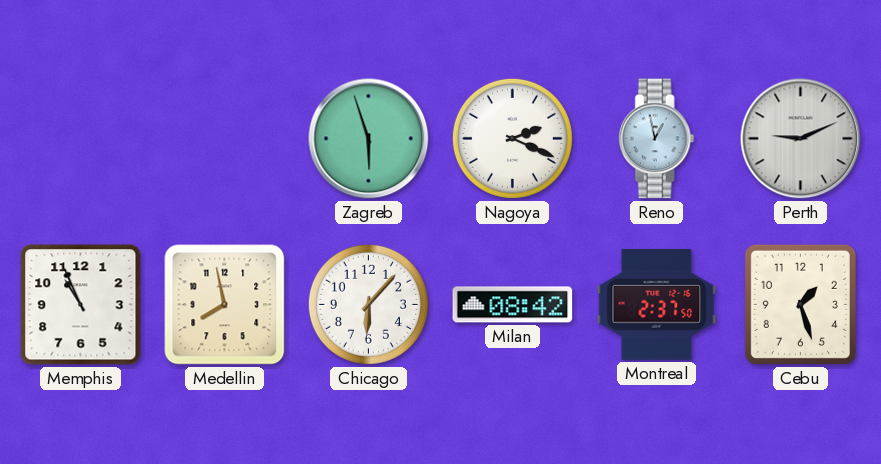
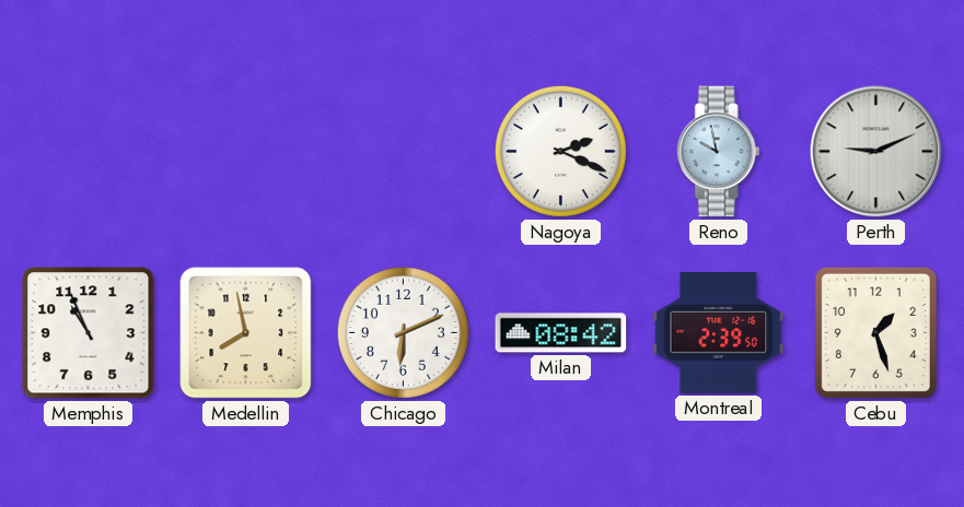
Zagreb: 5:57 -> none (369, 139)
Reno: 12:58 -> 9:58 (718, 152)
Chicago: 6:07 -> 6:11 (403, 332)
Montreal: 2:37 -> 2:39 (719, 332)
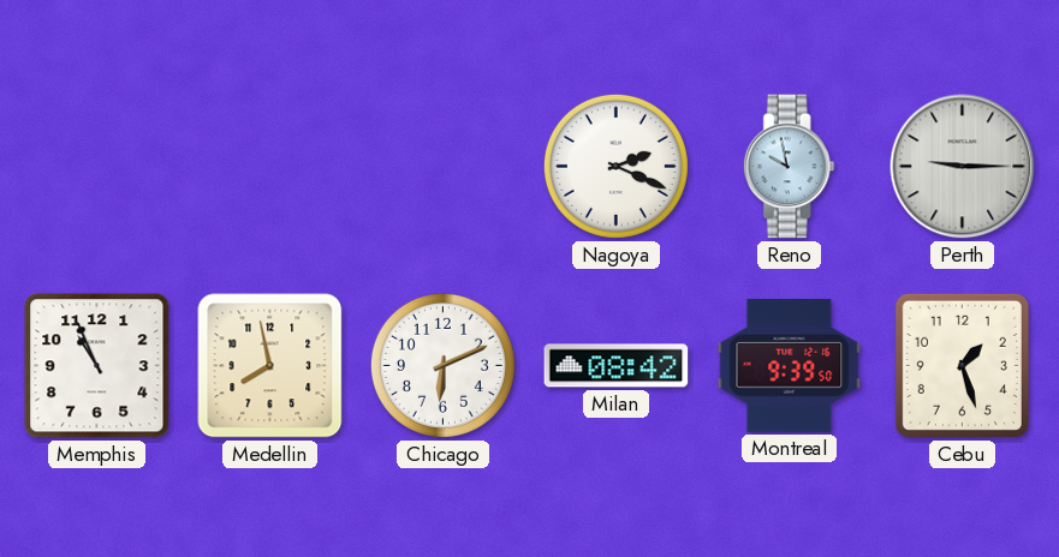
Perth: 9:11 -> 9:15 (963, 167)
Montreal: 2:39 -> 9:39 (790, 365)
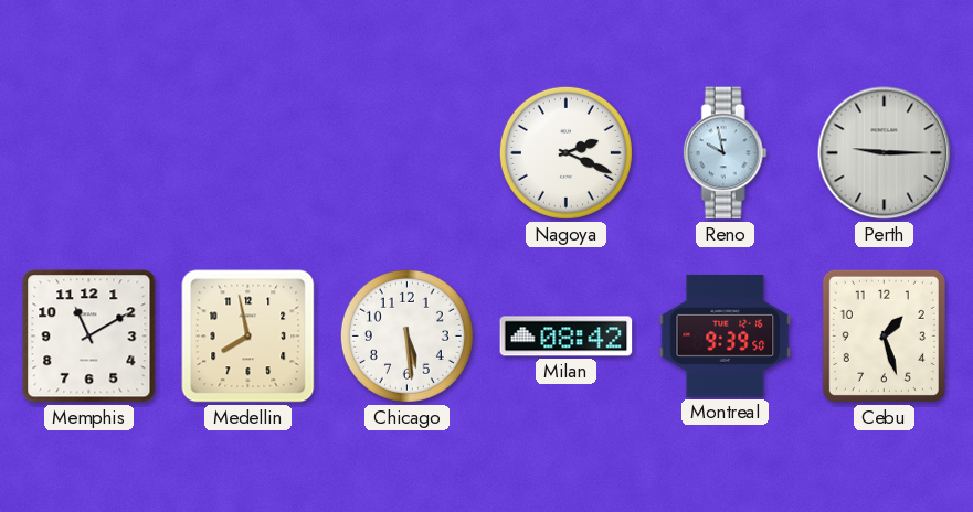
Memphis: 10:56 -> 11:10 (89, 337)
Chicago: 6:11 -> 5:29 (406, 335)
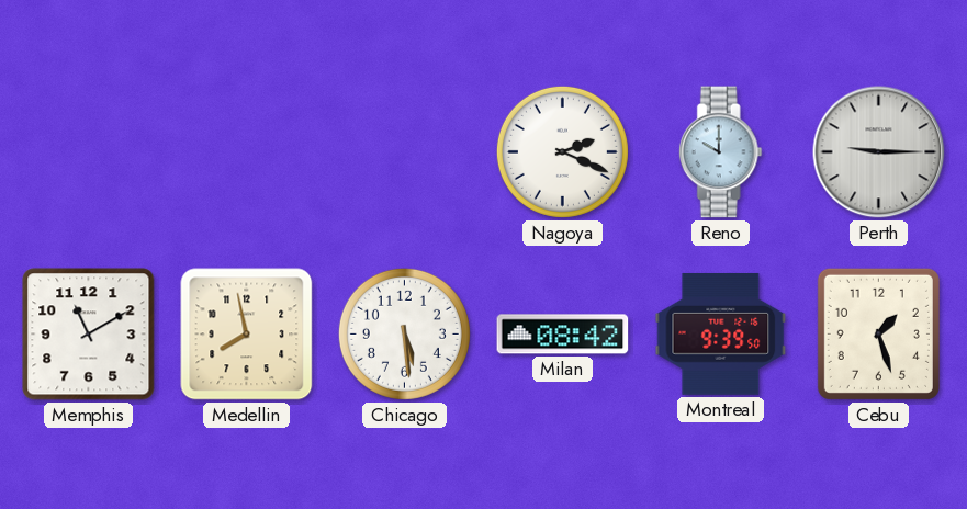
Reno: 9:58 -> 10:00 (720, 152)
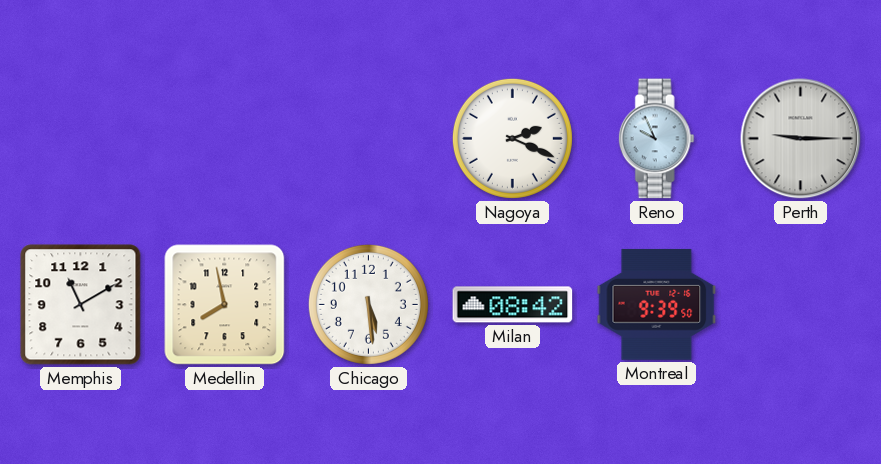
Reno: 10:00 -> 9:56 (656, 139)
Cebu: 1:27 -> none (878, 333)
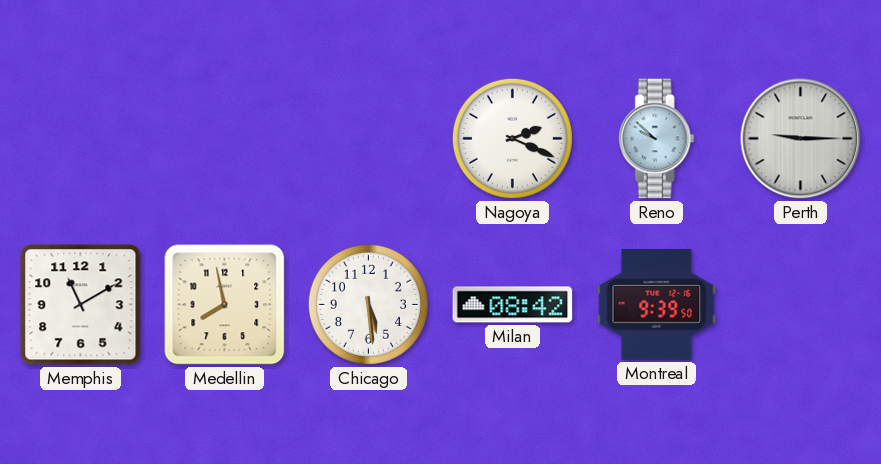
Reno: 9:56 -> 9:52 (656, 139)
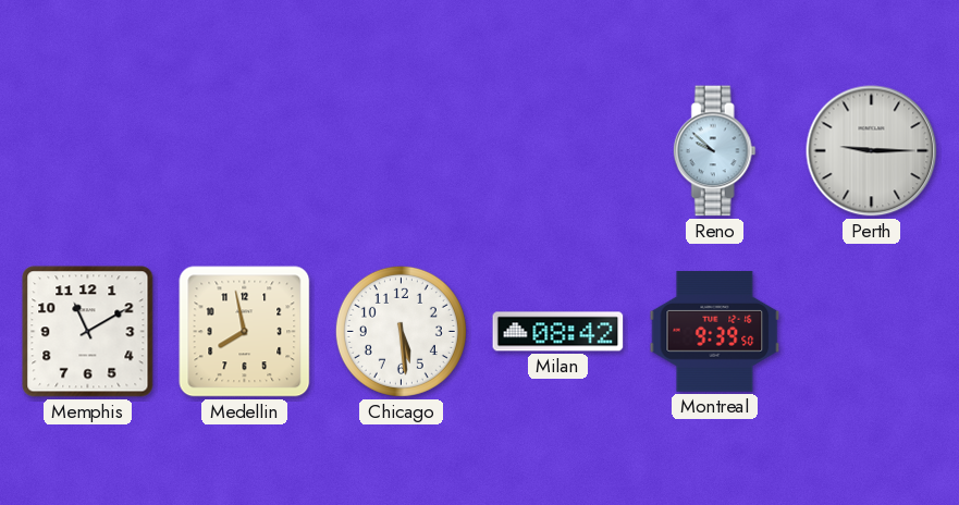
Nagoya: 2:19 -> none (512, 138)
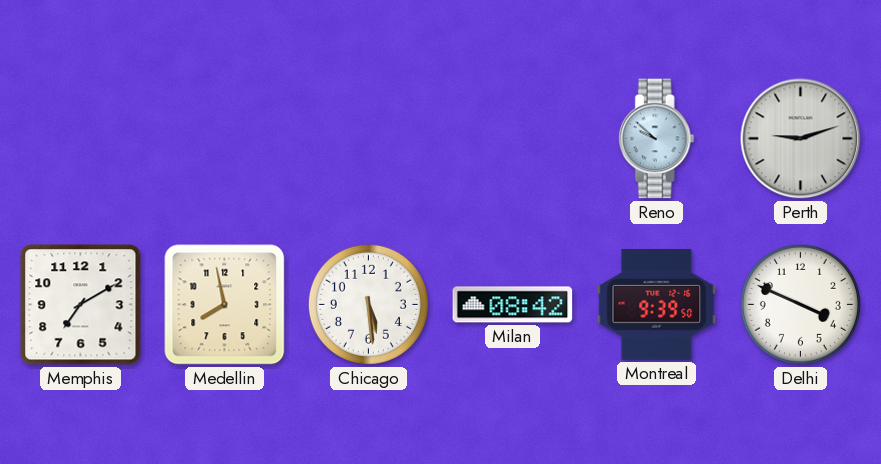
Perth: 9:15 -> 9:12 (801, 139)
Memphis: 11:10 -> 7:10 (81, 305)
Delhi: none -> 3:49 (800, 304)
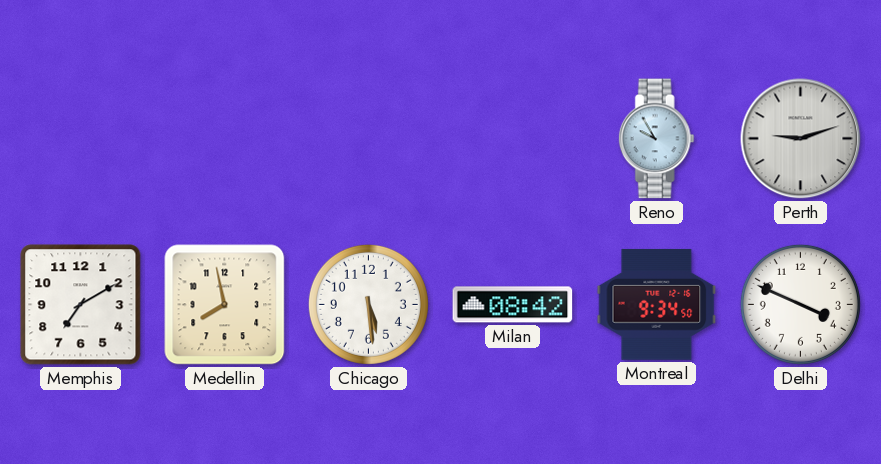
Reno: 9:52 -> 9:55 (656, 139)
Montreal: 9:39 -> 9:34 (657, 304)
